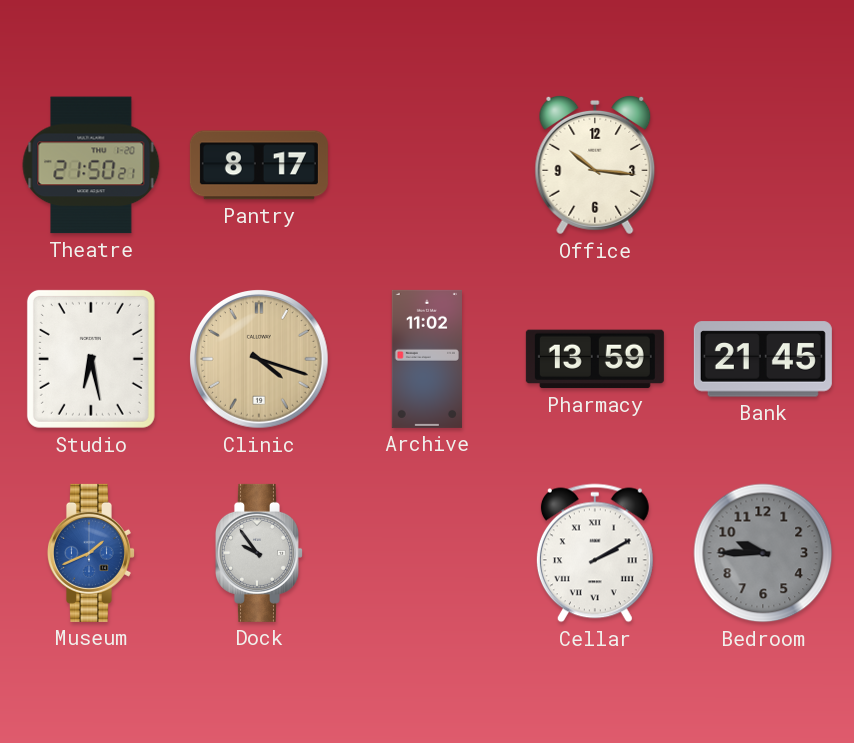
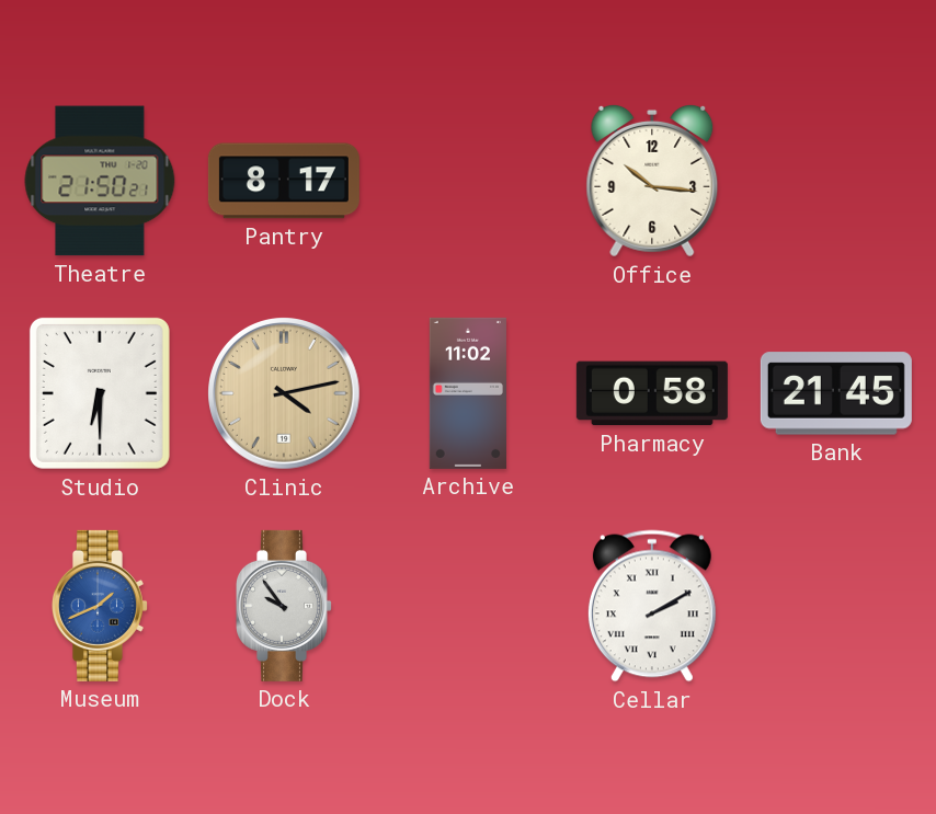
Studio: 6:28 -> 6:30 (100, 393)
Clinic: 4:18 -> 4:13 (285, 394)
Pharmacy: 13:59 -> 0:58 (652, 393)
Bedroom: 9:45 -> none (763, 553)
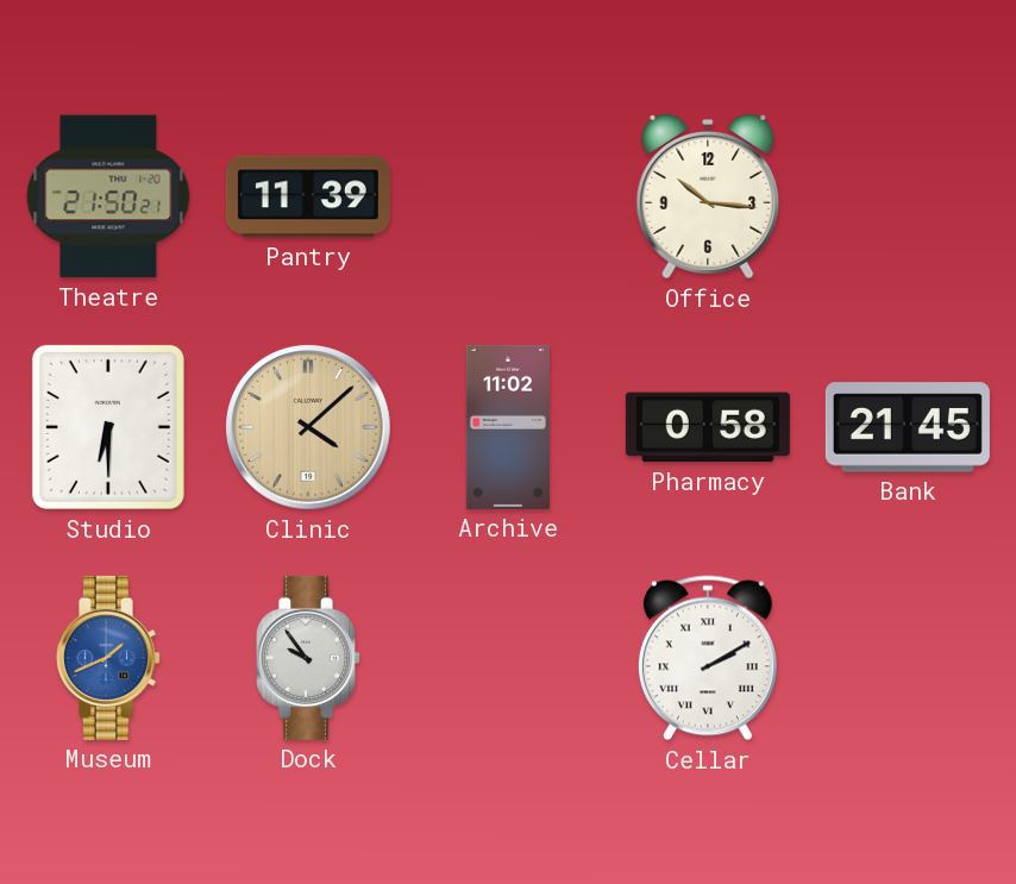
Pantry: 8:17 -> 11:39 (308, 196)
Clinic: 4:13 -> 4:08 (309, 428)
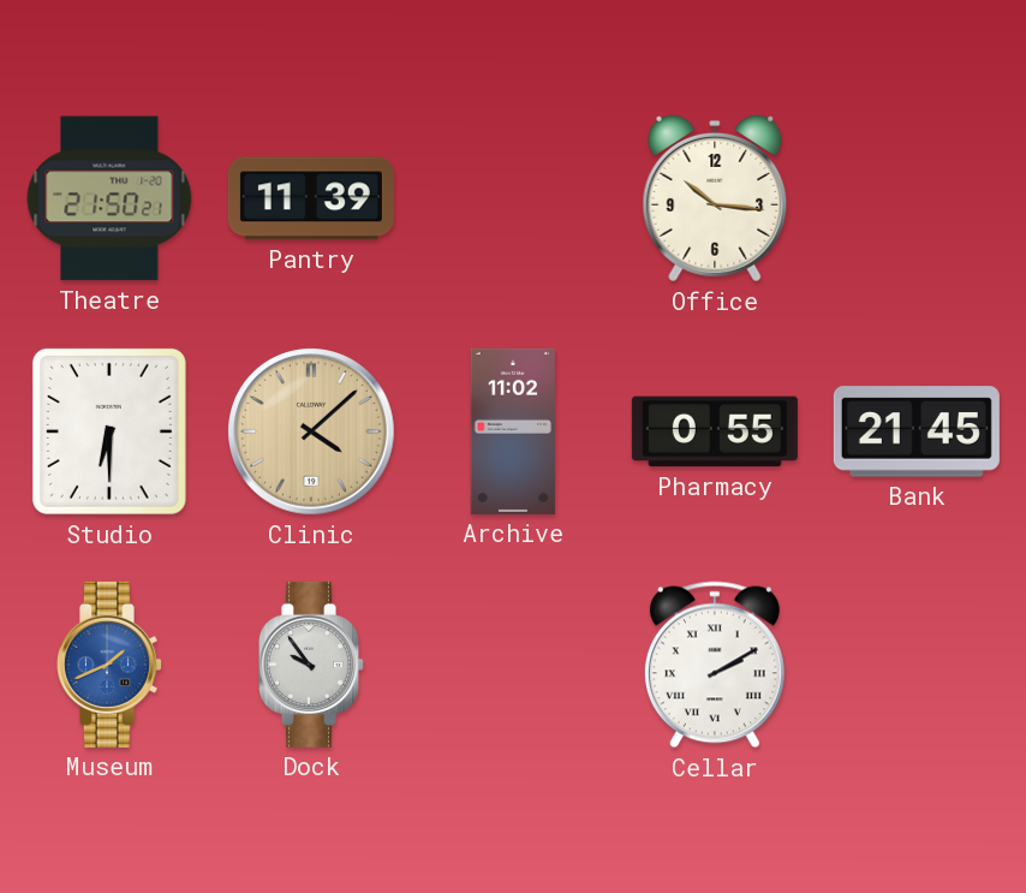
Pharmacy: 0:58 -> 0:55 (715, 431)
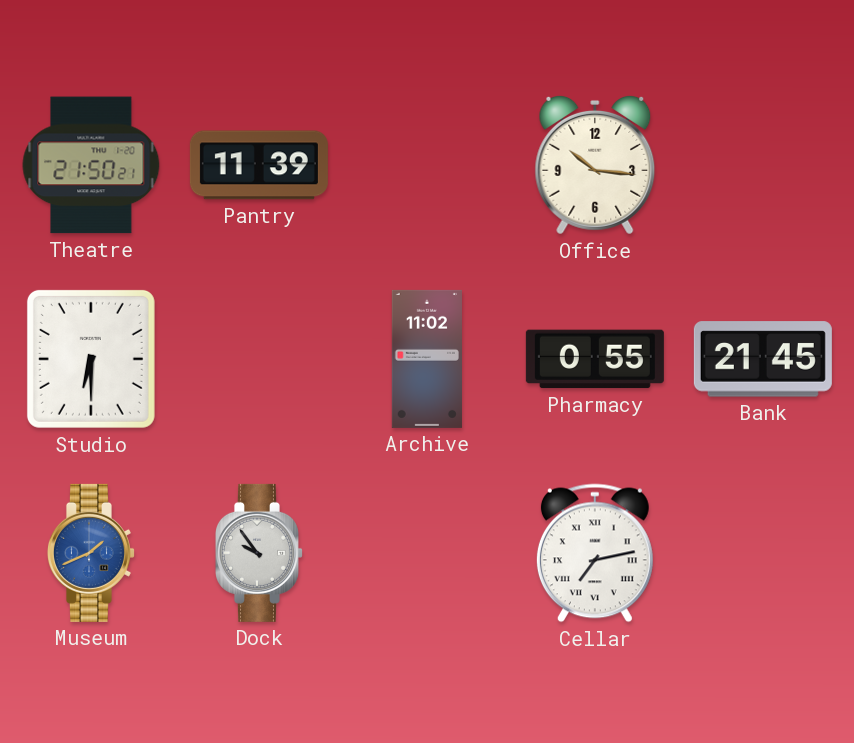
Clinic: 4:08 -> none (312, 433)
Cellar: 2:10 -> 7:13 (595, 553)
